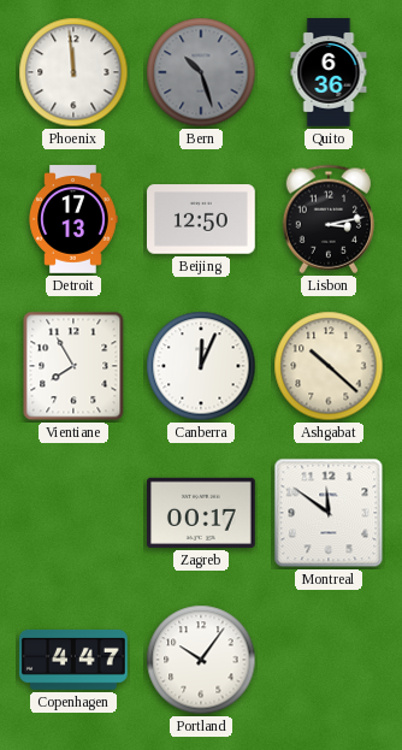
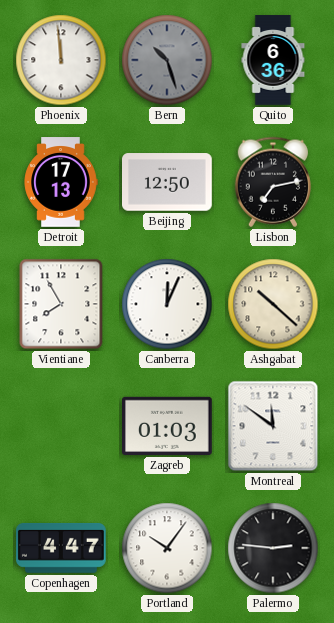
Lisbon: 3:13 -> 7:13 (272, 182)
Zagreb: 00:17 -> 01:03 (168, 426)
Palermo: none -> 2:46 (273, 548)
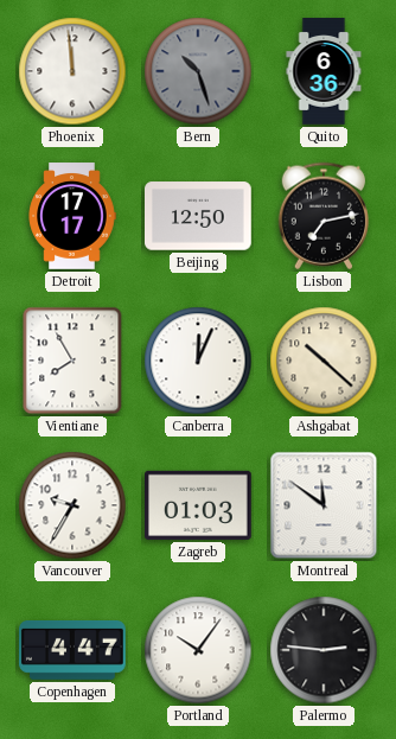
Detroit: 17:13 -> 17:17 (72, 216)
Vancouver: none -> 9:35 (72, 505)
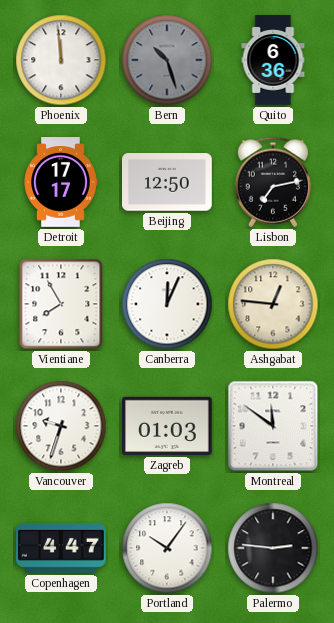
Ashgabat: 10:22 -> 12:46 (273, 304)
Vancouver: 9:35 -> 9:33 (61, 426)
